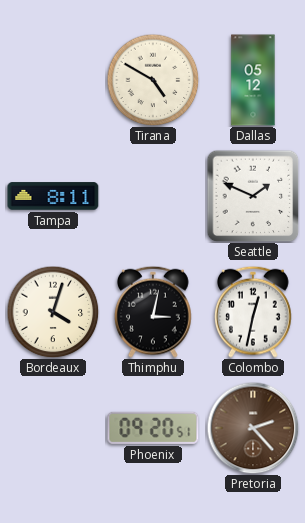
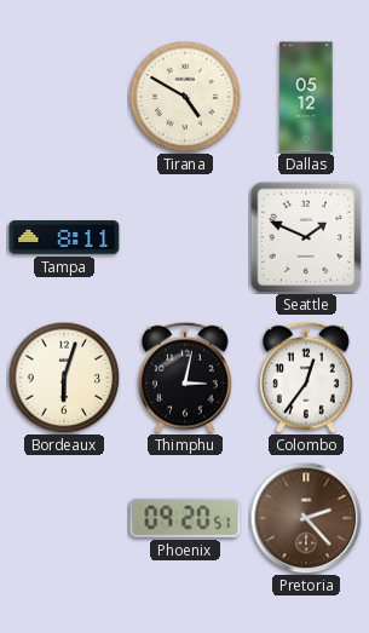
Bordeaux: 4:03 -> 6:03 (64, 378)
Colombo: 12:32 -> 12:36 (307, 378)
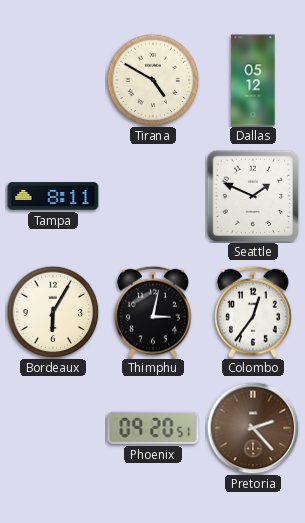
Bordeaux: 6:03 -> 6:05 (53, 312)
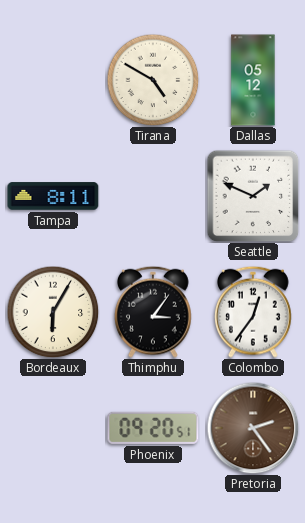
Thimphu: 3:02 -> 3:06 (154, 312)
Pretoria: 2:23 -> 2:24 (253, 428)
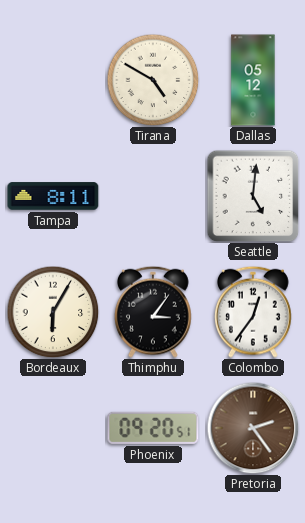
Seattle: 1:49 -> 5:01 (253, 196)
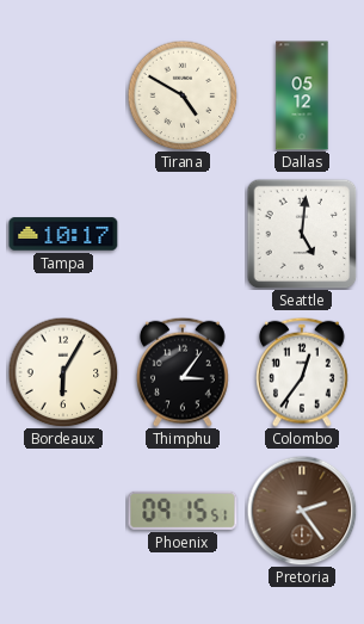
Tampa: 8:11 -> 10:17 (63, 234)
Phoenix: 09:20 -> 09:15 (183, 511)
